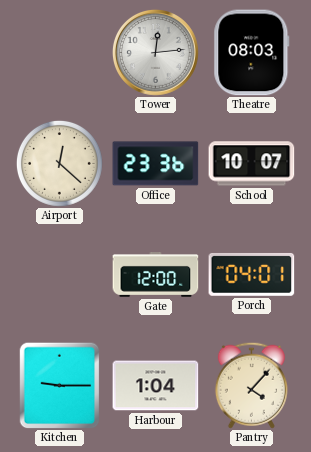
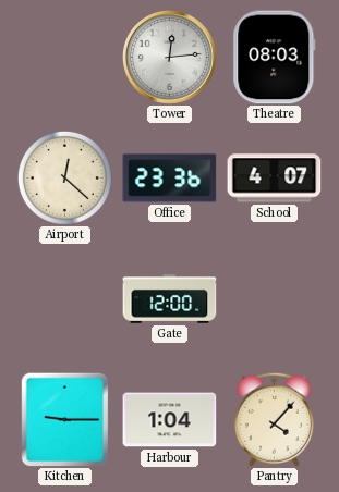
School: 10:07 -> 4:07 (275, 179)
Porch: 04:01 -> none (252, 274)
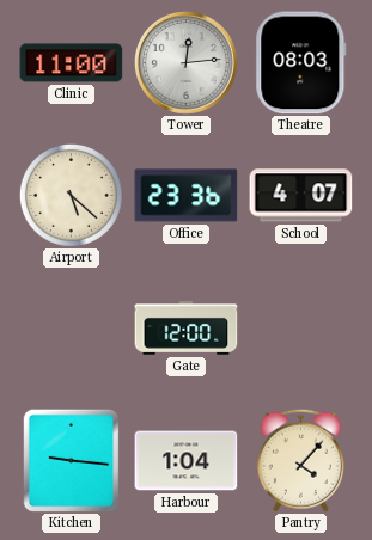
Clinic: none -> 11:00 (72, 63)
Airport: 12:22 -> 5:22 (71, 195)
Kitchen: 9:15 -> 9:16 (72, 460)
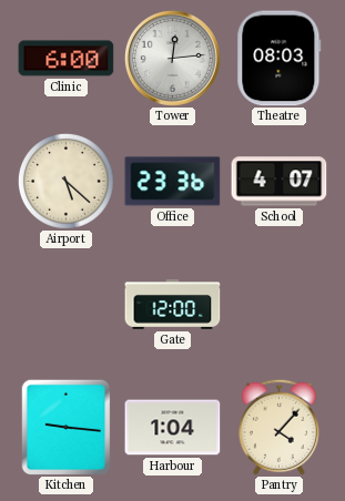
Clinic: 11:00 -> 6:00 (67, 59)
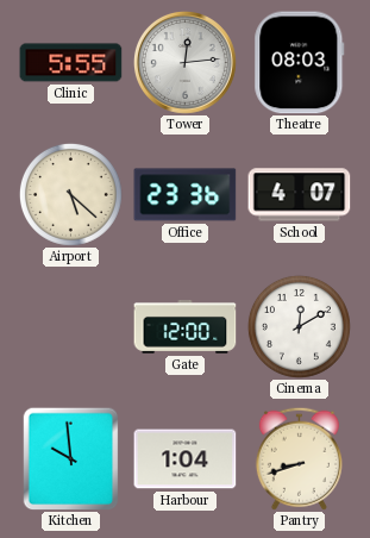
Clinic: 6:00 -> 5:55 (71, 63)
Cinema: none -> 12:10 (299, 326)
Kitchen: 9:16 -> 9:59 (71, 458)
Pantry: 4:07 -> 8:42 (299, 458)
